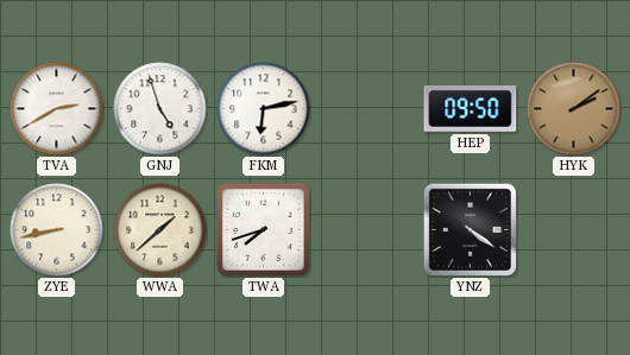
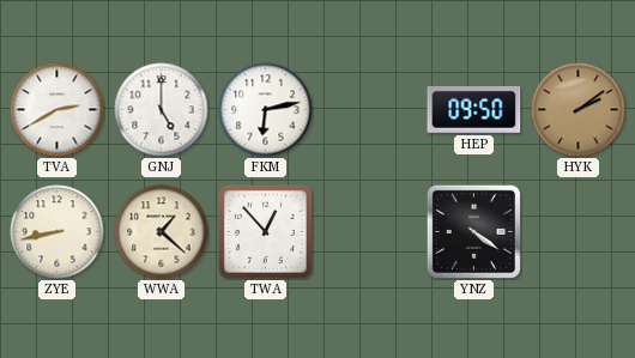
GNJ: 4:57 -> 5:00 (162, 110)
WWA: 1:38 -> 1:22 (162, 232)
TWA: 7:42 -> 12:53 (265, 231)
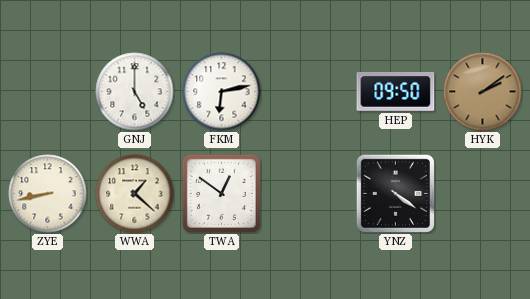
TVA: 2:40 -> none (58, 110)
TWA: 12:53 -> 12:51 (221, 193)
